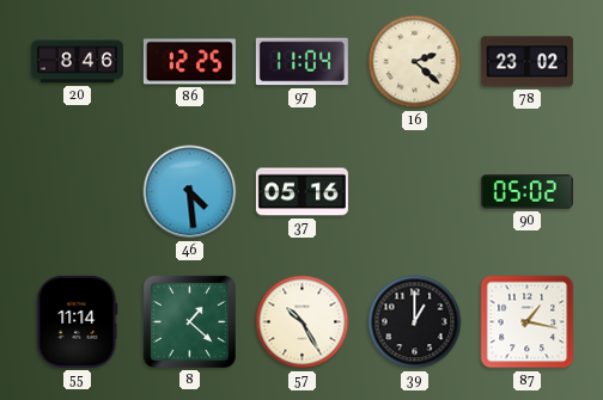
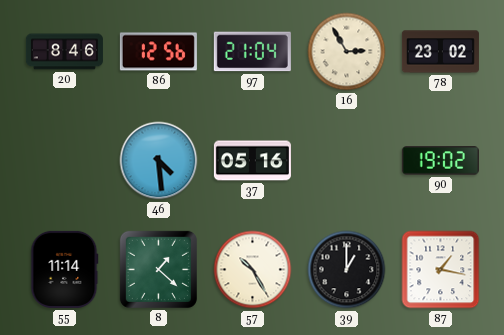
86: 12:25 -> 12:56 (158, 52)
97: 11:04 -> 21:04 (252, 52)
16: 2:22 -> 2:55 (347, 52)
90: 05:02 -> 19:02 (440, 161)
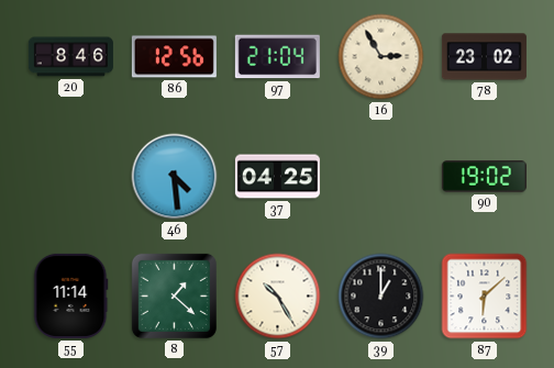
37: 05:16 -> 04:25 (277, 177)
87: 1:17 -> 6:08 (485, 297)
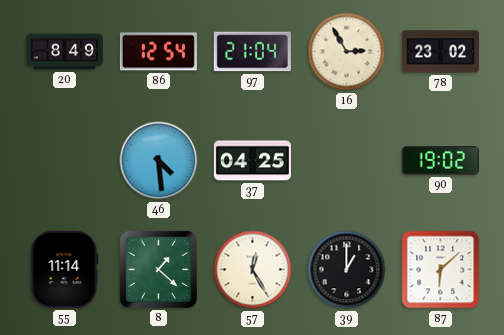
20: 8:46 -> 8:49 (64, 52)
86: 12:56 -> 12:54 (158, 52)
57: 10:25 -> 12:25 (253, 270)
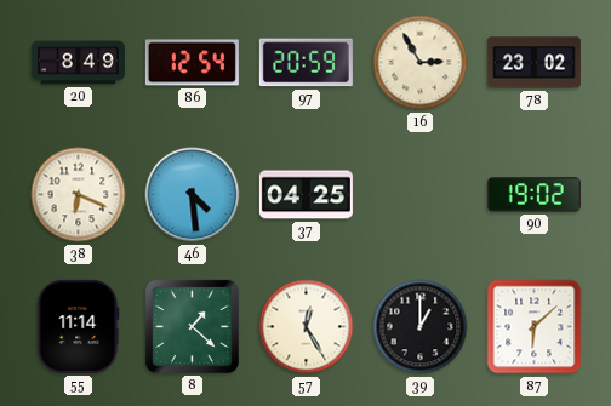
97: 21:04 -> 20:59 (305, 63)
38: none -> 6:19 (79, 195)
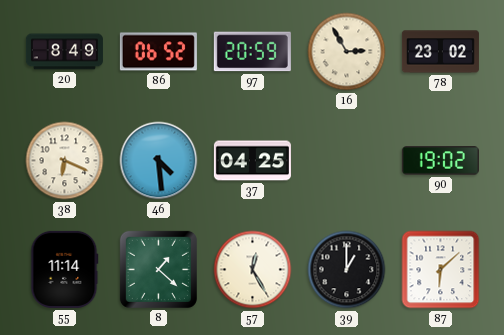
86: 12:54 -> 06:52 (158, 52)
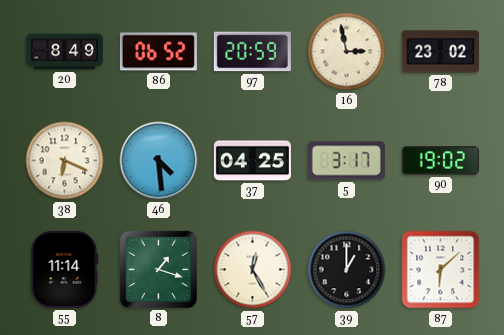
16: 2:55 -> 2:58 (347, 52)
5: none -> 3:17 (346, 161)
8: 1:22 -> 1:18 (158, 269)
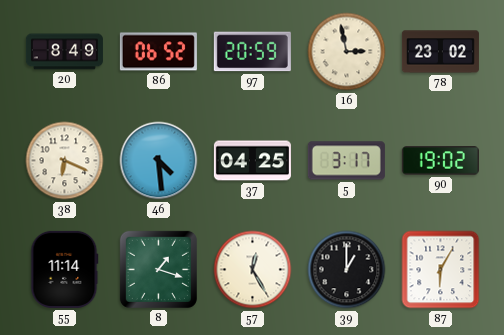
87: 6:08 -> 6:05 (441, 270)
